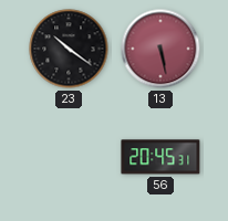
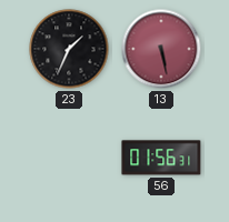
23: 10:21 -> 1:34 (69, 49)
56: 20:45 -> 01:56 (161, 158)
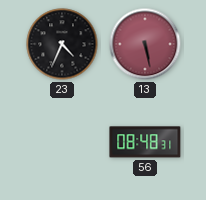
23: 1:34 -> 4:34 (62, 44)
56: 01:56 -> 08:48 (145, 142)
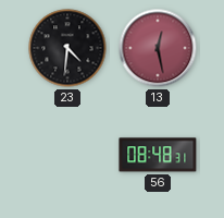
23: 4:34 -> 4:31 (67, 48)
13: 5:28 -> 12:28 (158, 48)
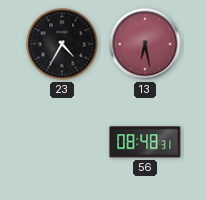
23: 4:31 -> 4:35 (62, 44)
13: 12:28 -> 6:28 (145, 44)
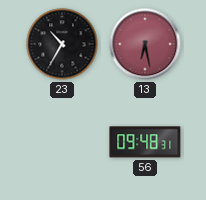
23: 4:35 -> 10:35 (62, 44)
56: 08:48 -> 09:48 (145, 142)
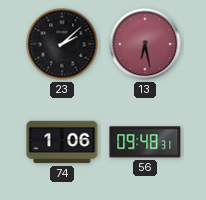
23: 10:35 -> 2:08 (62, 44)
74: none -> 1:06 (62, 142)
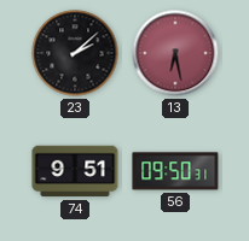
74: 1:06 -> 9:51 (75, 171)
56: 09:48 -> 09:50 (175, 171)
